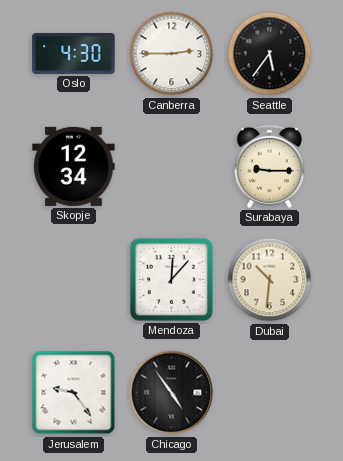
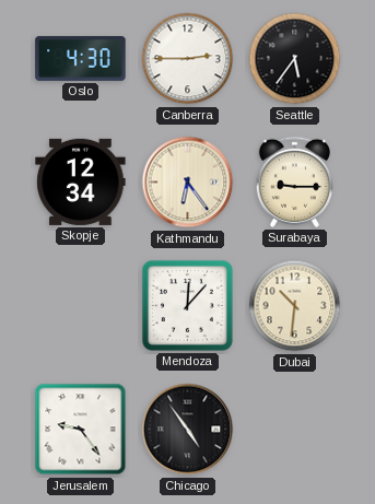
Kathmandu: none -> 6:24 (188, 183)
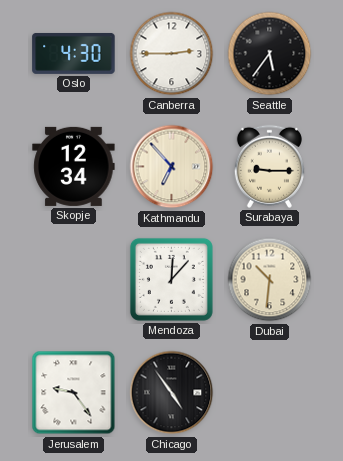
Kathmandu: 6:24 -> 6:53 (172, 167)
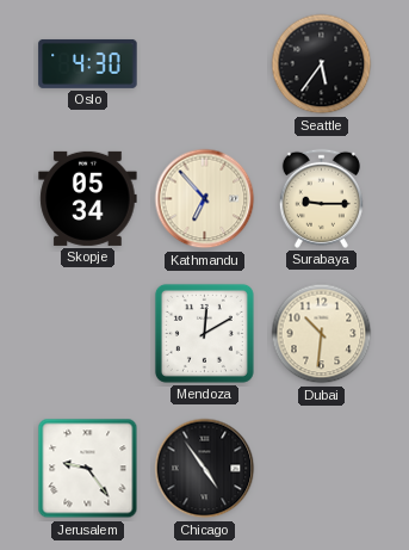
Canberra: 2:45 -> none (172, 54)
Skopje: 12:34 -> 05:34 (88, 198)
Mendoza: 12:07 -> 12:10 (204, 333)
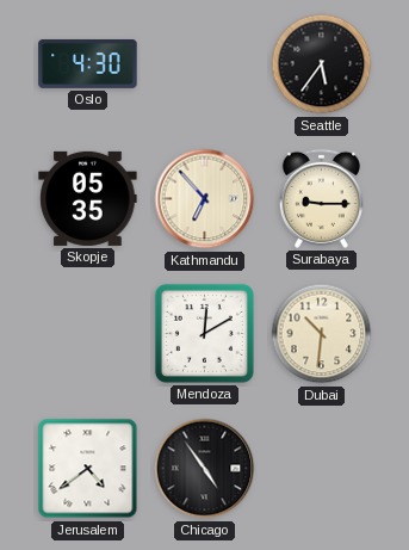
Skopje: 05:34 -> 05:35 (88, 198)
Jerusalem: 9:24 -> 4:39 (88, 469)
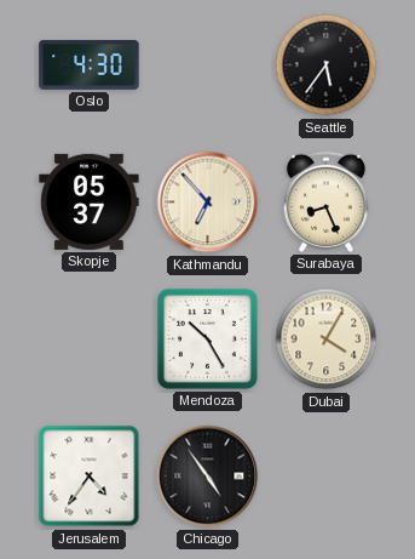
Skopje: 05:35 -> 05:37 (90, 201)
Surabaya: 9:15 -> 8:26 (325, 201)
Mendoza: 12:10 -> 10:25 (207, 338)
Dubai: 10:31 -> 4:05 (327, 340)
Jerusalem: 4:39 -> 4:36 (90, 477)
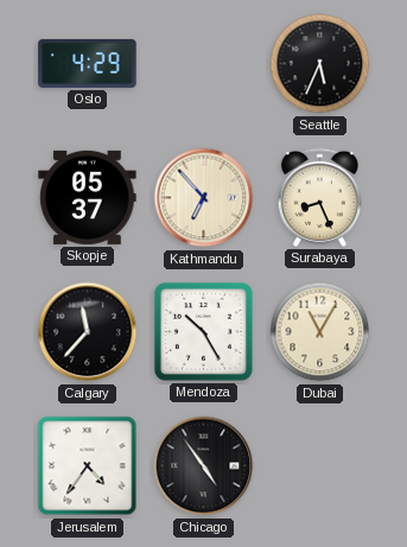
Oslo: 4:30 -> 4:29 (88, 63)
Seattle: 5:36 -> 5:34 (320, 64)
Calgary: none -> 11:37 (88, 332)
Dubai: 4:05 -> 11:05 (320, 332)
